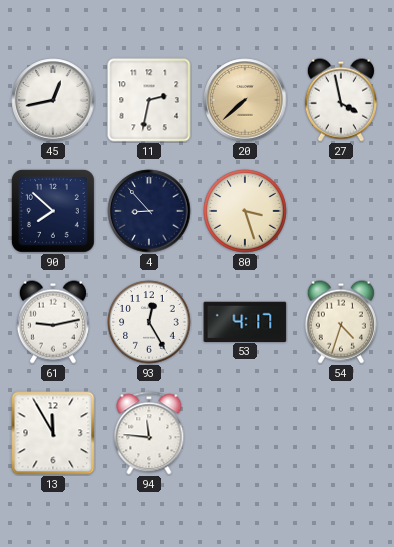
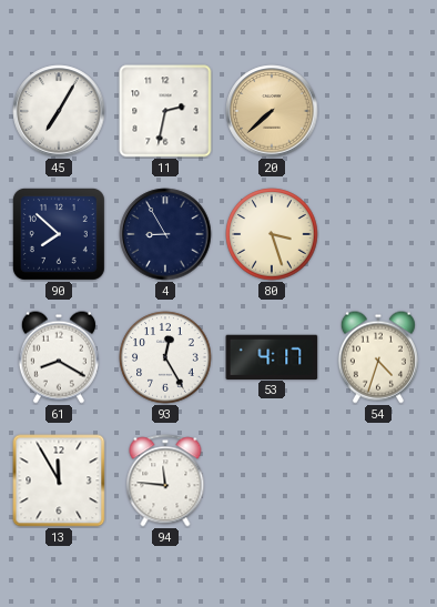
45: 12:43 -> 7:05 (59, 111)
27: 3:58 -> none (341, 100)
4: 8:53 -> 8:55 (165, 234)
61: 9:13 -> 8:20 (59, 357)
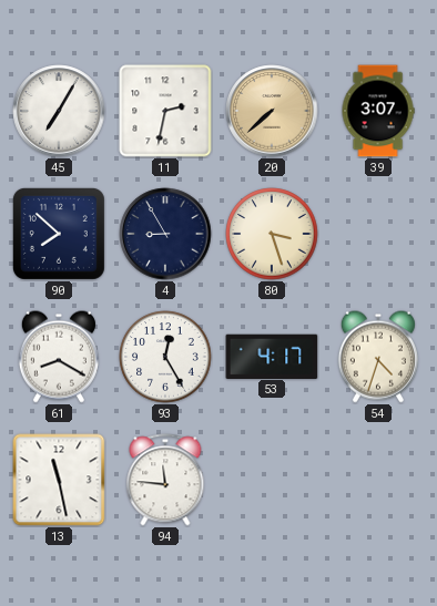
39: none -> 3:07 (378, 111)
13: 11:55 -> 11:28 (59, 480)
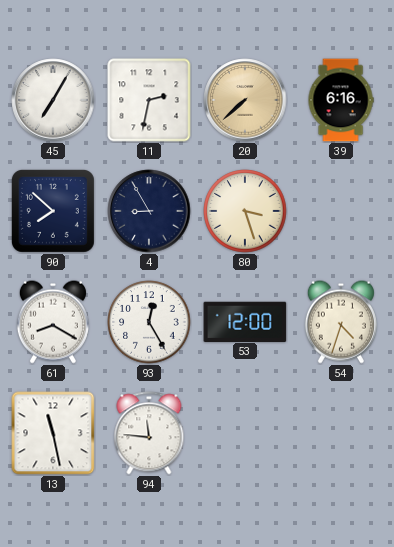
39: 3:07 -> 6:16 (341, 100)
53: 4:17 -> 12:00 (245, 321)
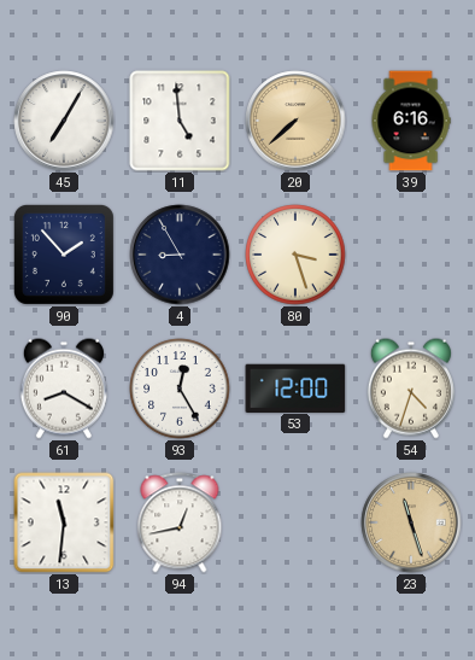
11: 2:32 -> 4:59 (180, 121)
90: 7:52 -> 1:53 (64, 255)
13: 11:28 -> 11:31 (64, 522)
94: 11:46 -> 12:43 (180, 522)
23: none -> 11:27 (411, 522)
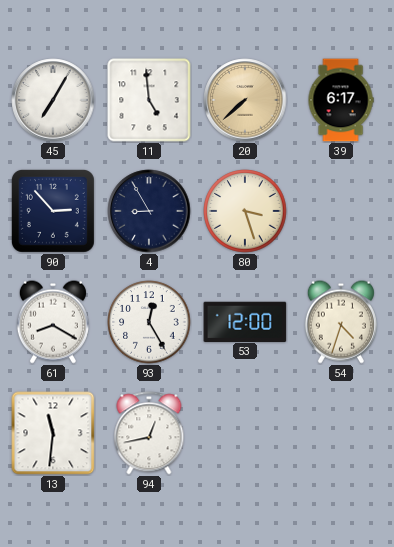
39: 6:16 -> 6:17 (341, 100)
90: 1:53 -> 2:53 (53, 211)
23: 11:27 -> none (411, 522)
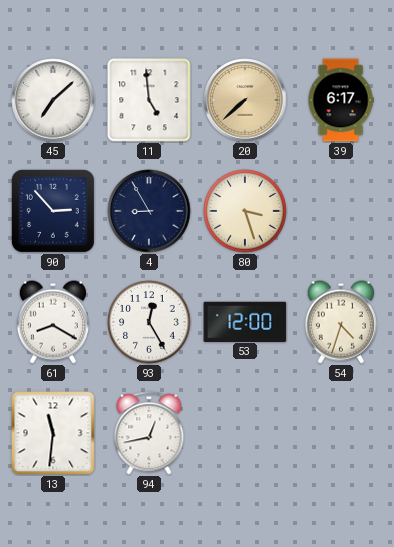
45: 7:05 -> 7:08 (53, 100)
